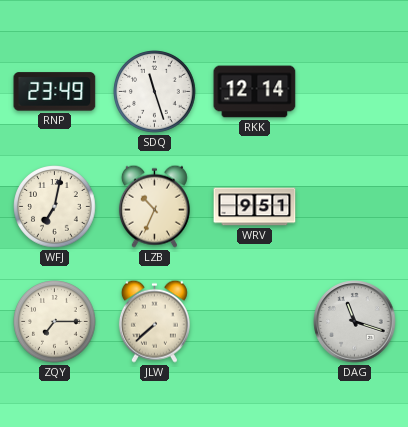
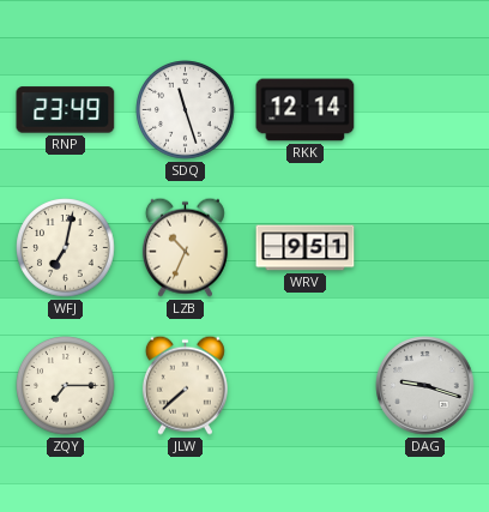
DAG: 11:18 -> 9:18 (425, 386)
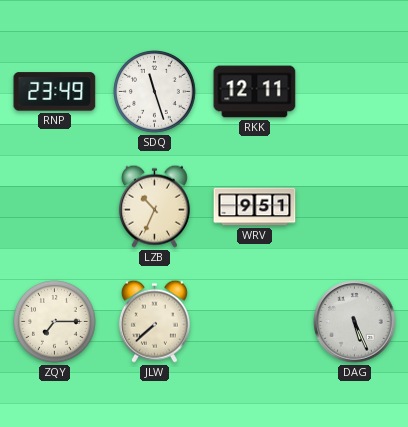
RKK: 12:14 -> 12:11 (255, 92)
WFJ: 7:02 -> none (66, 248)
DAG: 9:18 -> 5:26 (355, 322)
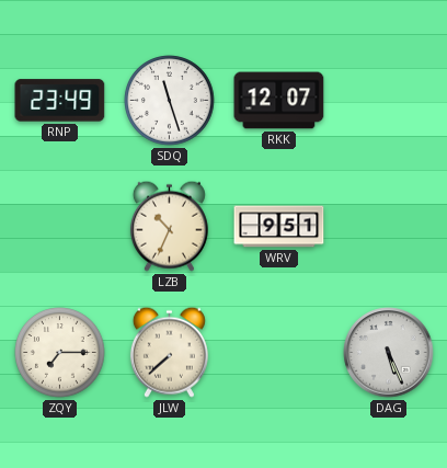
RKK: 12:11 -> 12:07 (279, 101)
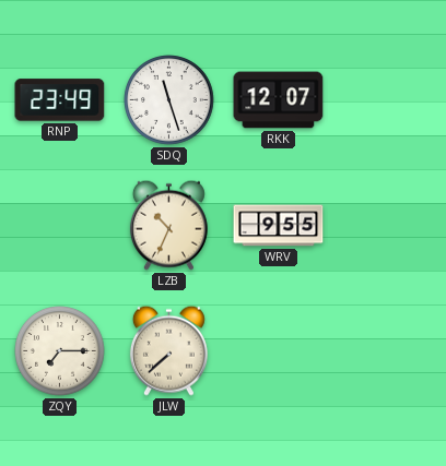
WRV: 9:51 -> 9:55 (279, 226)
DAG: 5:26 -> none (389, 353)
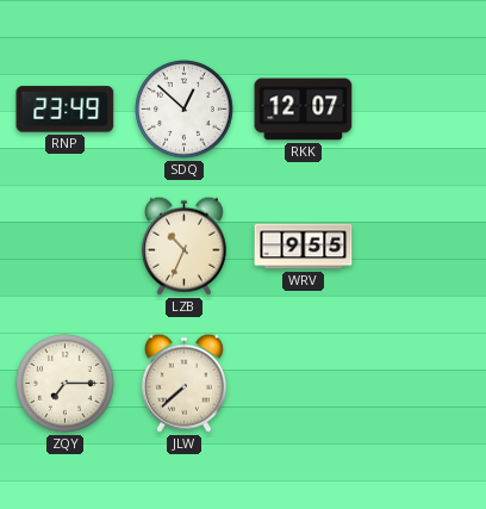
SDQ: 11:27 -> 12:52 (185, 110)
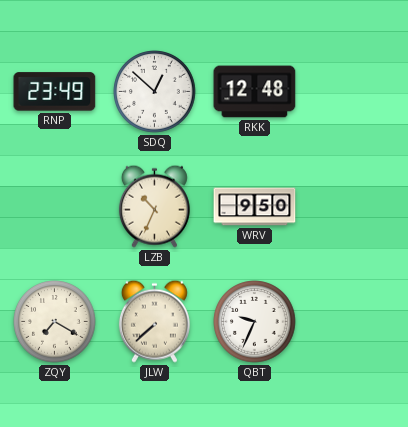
RKK: 12:07 -> 12:48 (255, 92)
WRV: 9:55 -> 9:50 (255, 207)
ZQY: 7:15 -> 7:20 (55, 322)
QBT: none -> 9:34 (255, 322)
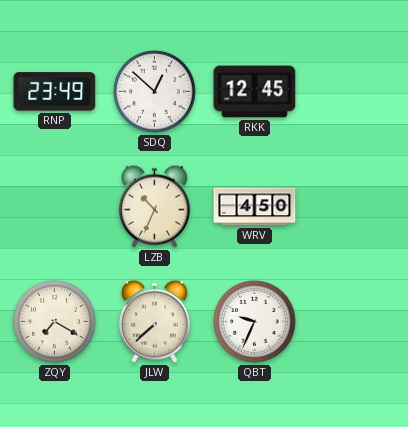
RKK: 12:48 -> 12:45 (255, 92)
WRV: 9:50 -> 4:50 (255, 207)
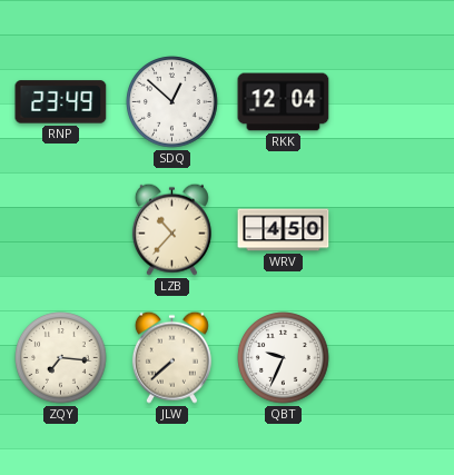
RKK: 12:45 -> 12:04 (284, 102)
LZB: 10:34 -> 10:37 (171, 229)
ZQY: 7:20 -> 7:16 (61, 358)
